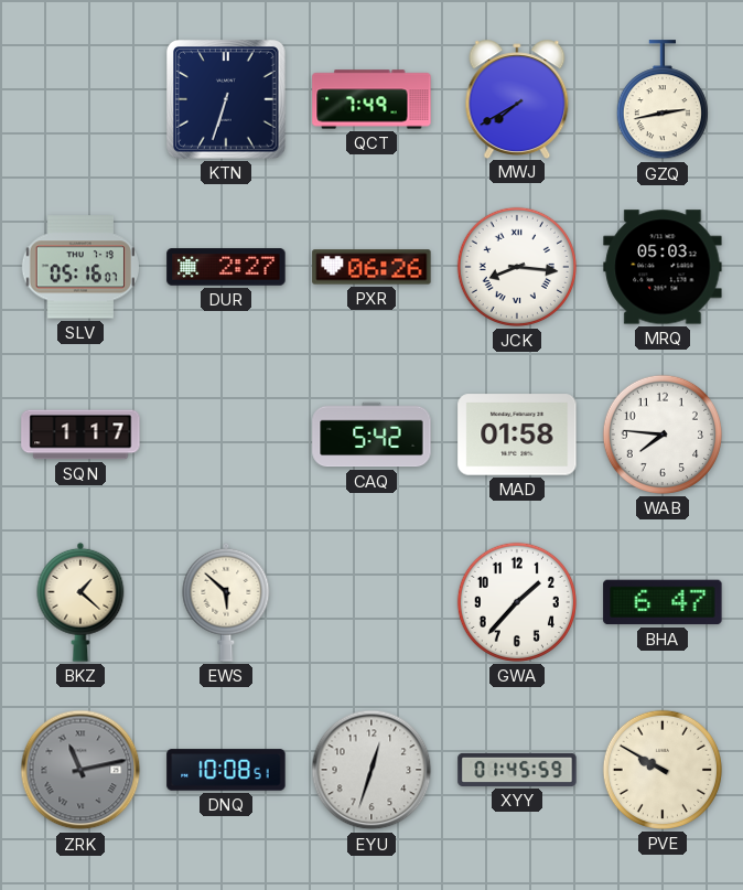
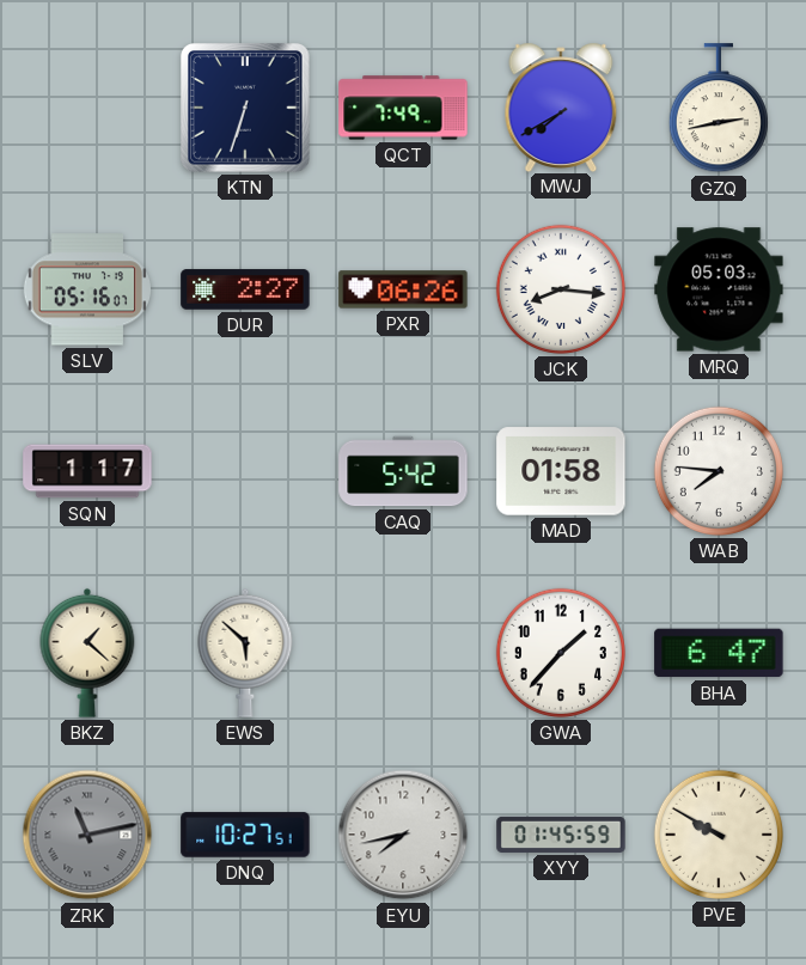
DNQ: 10:08 -> 10:27 (245, 835)
EYU: 12:33 -> 7:43 (403, 835)
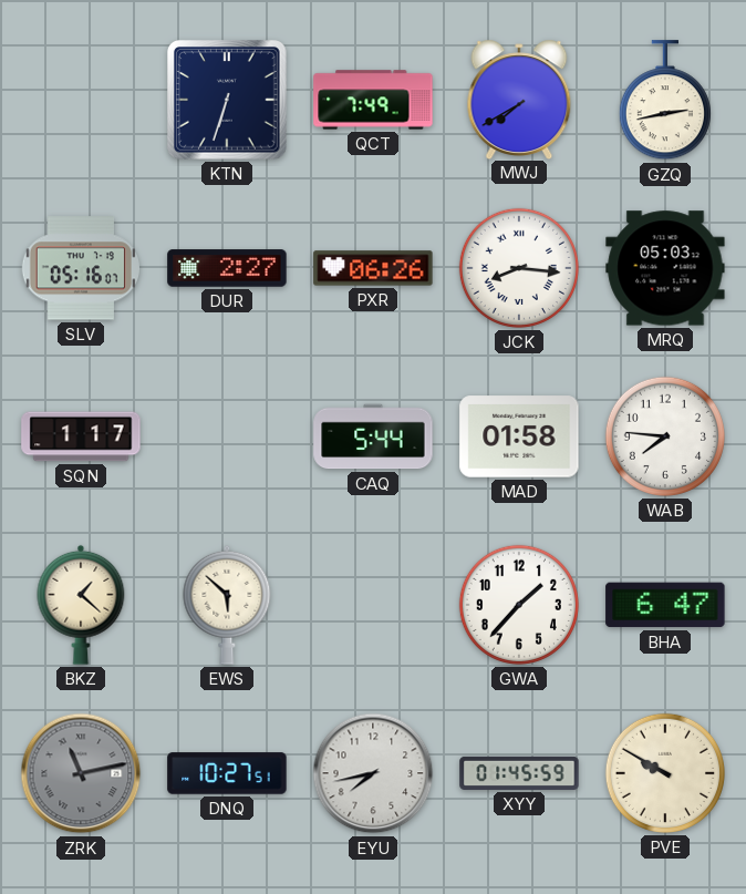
CAQ: 5:42 -> 5:44 (373, 436)
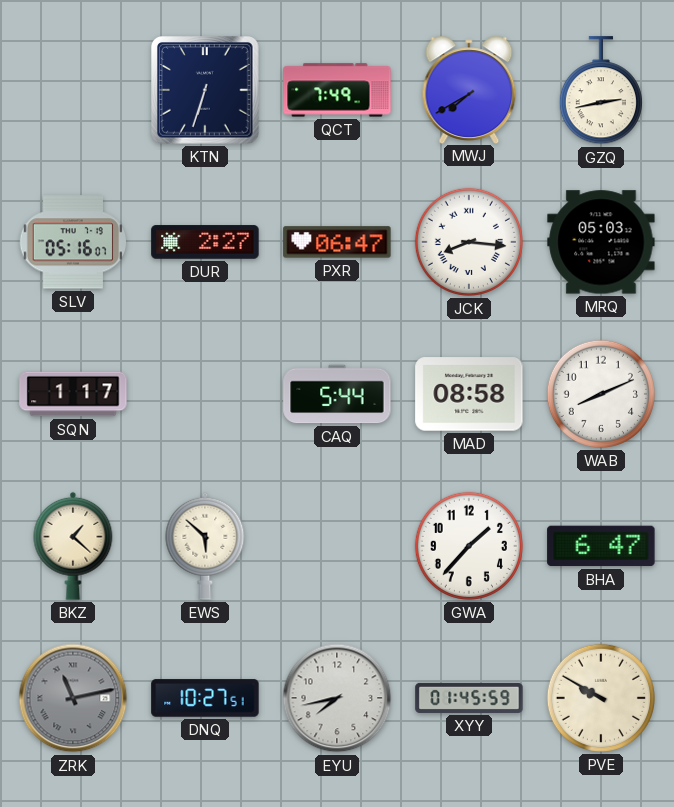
PXR: 06:26 -> 06:47 (337, 242)
MAD: 01:58 -> 08:58 (469, 394)
WAB: 7:46 -> 8:11 (601, 394)
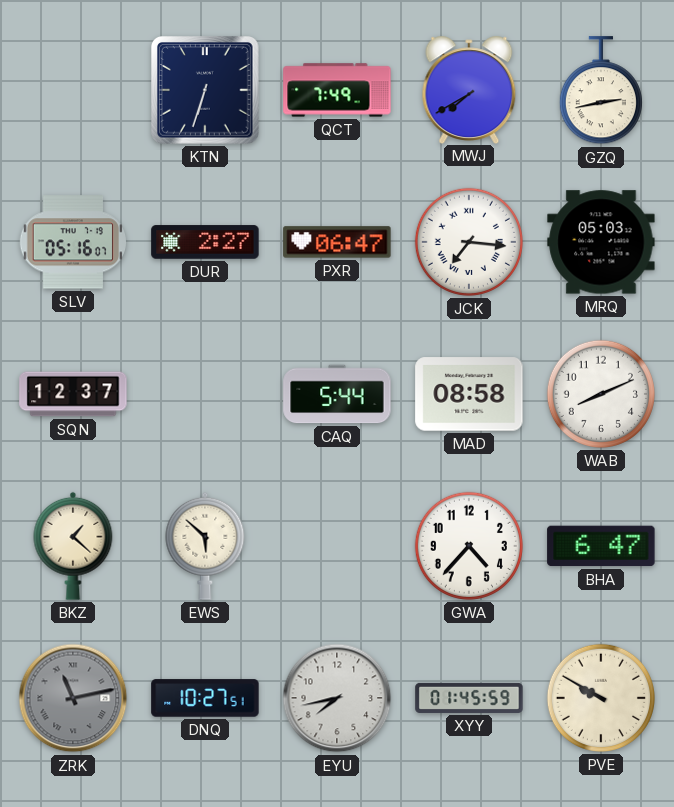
JCK: 8:16 -> 7:16 (469, 242)
SQN: 1:17 -> 12:37 (73, 394)
GWA: 1:37 -> 4:37 (469, 546)
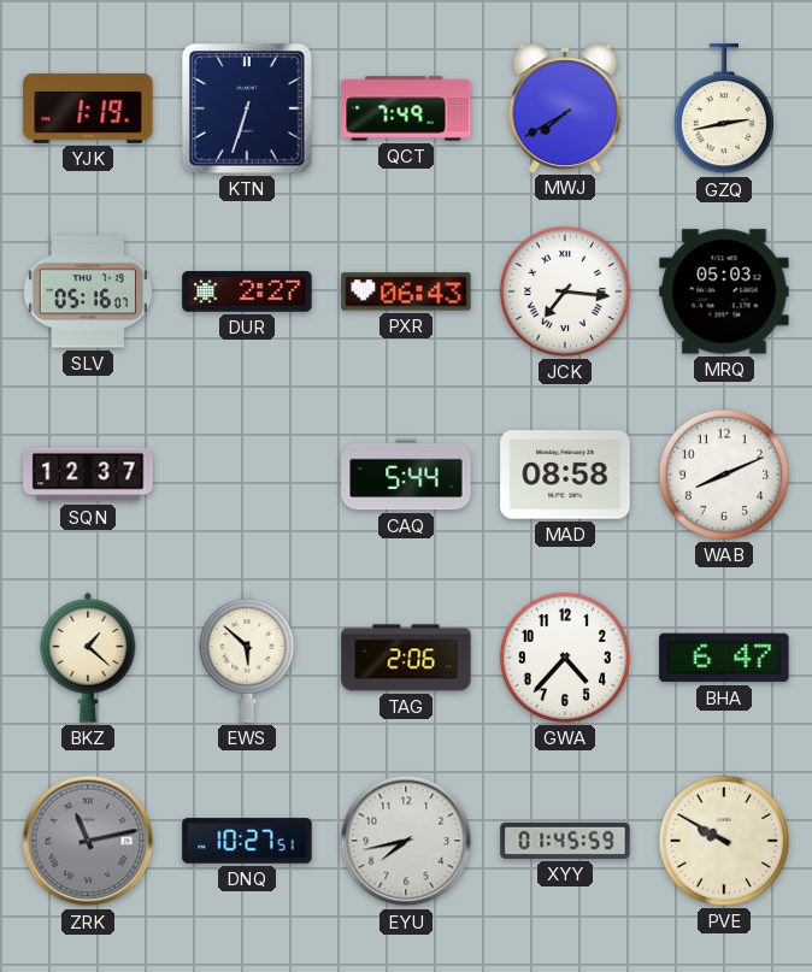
YJK: none -> 1:19 (88, 108)
PXR: 06:47 -> 06:43 (406, 291)
TAG: none -> 2:06 (406, 658)
